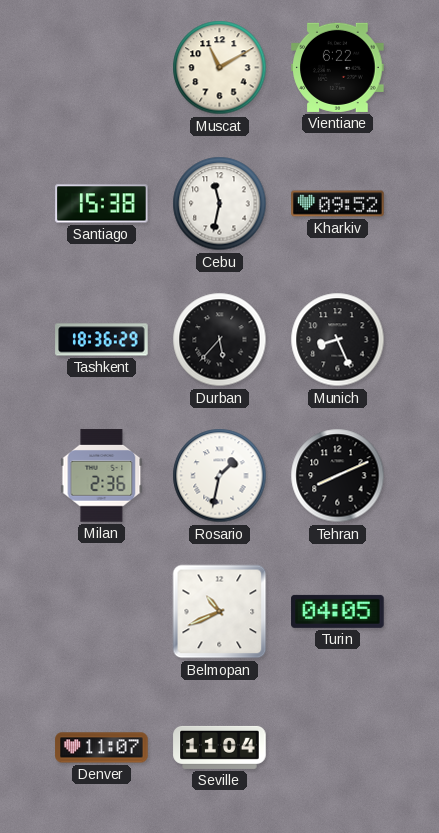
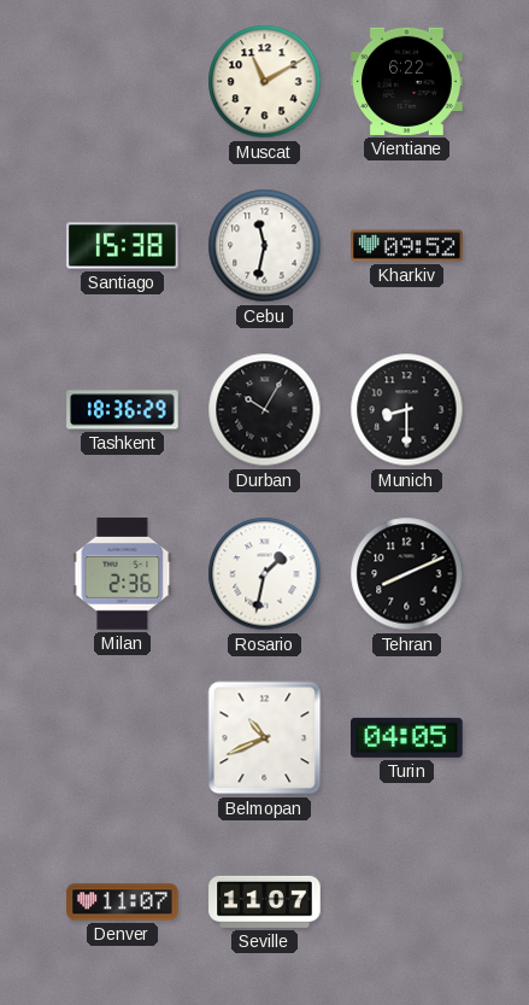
Durban: 5:37 -> 10:05 (265, 410)
Munich: 8:26 -> 8:30 (407, 410)
Seville: 11:04 -> 11:07 (265, 901)
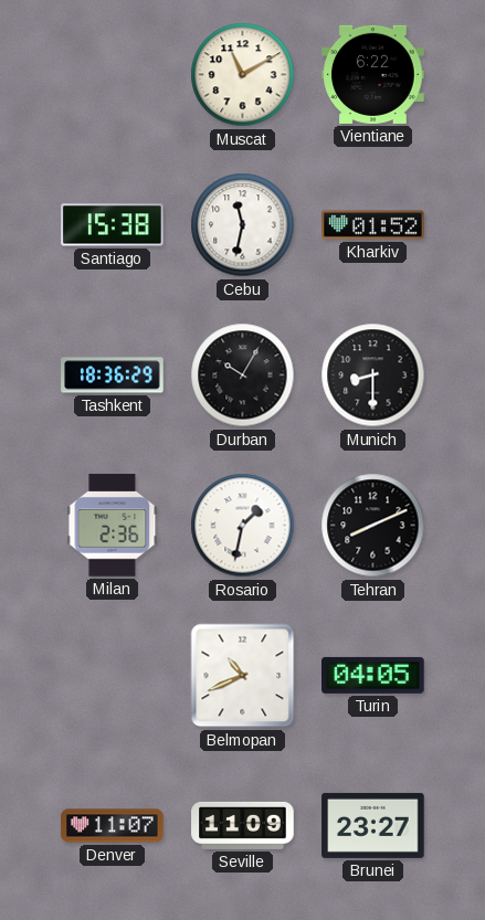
Kharkiv: 09:52 -> 01:52 (373, 225)
Seville: 11:07 -> 11:09 (243, 825)
Brunei: none -> 23:27 (373, 825)
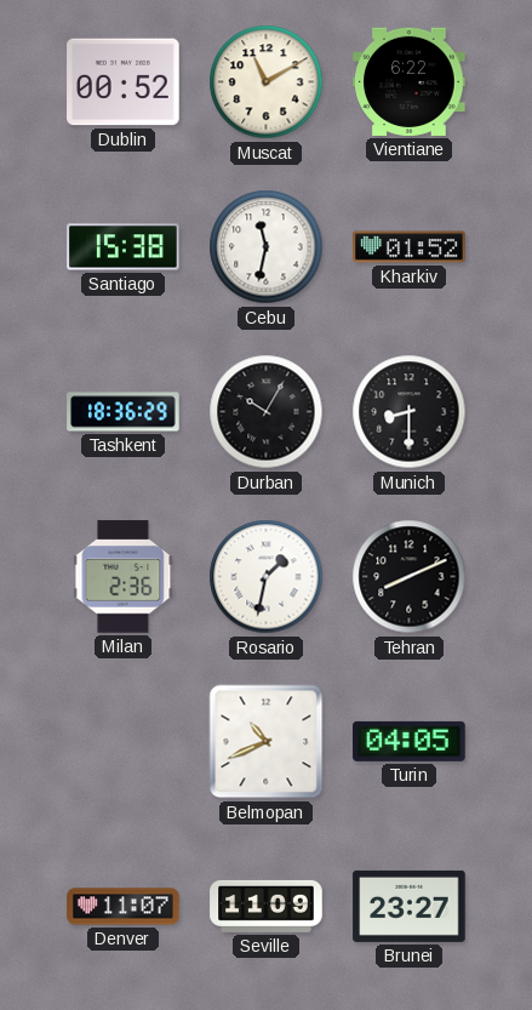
Dublin: none -> 00:52 (124, 82)
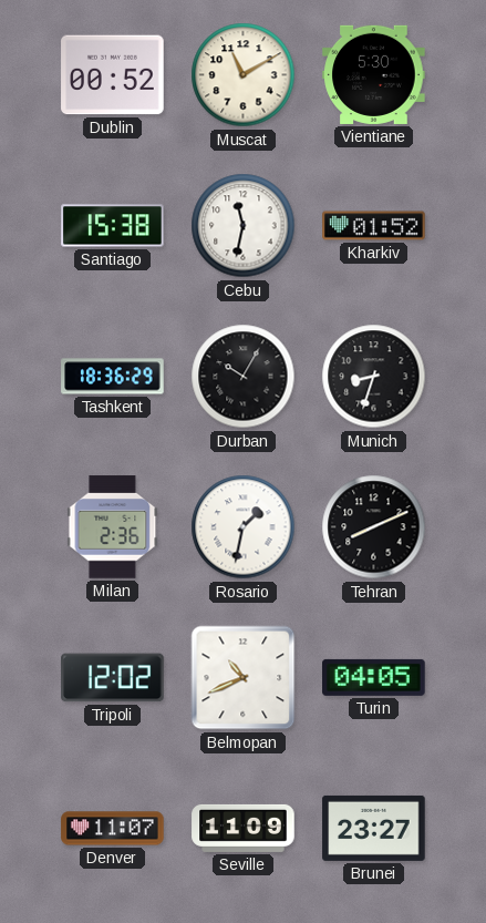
Vientiane: 6:22 -> 5:30 (374, 74)
Munich: 8:30 -> 8:33 (374, 377)
Tripoli: none -> 12:02 (113, 678)
